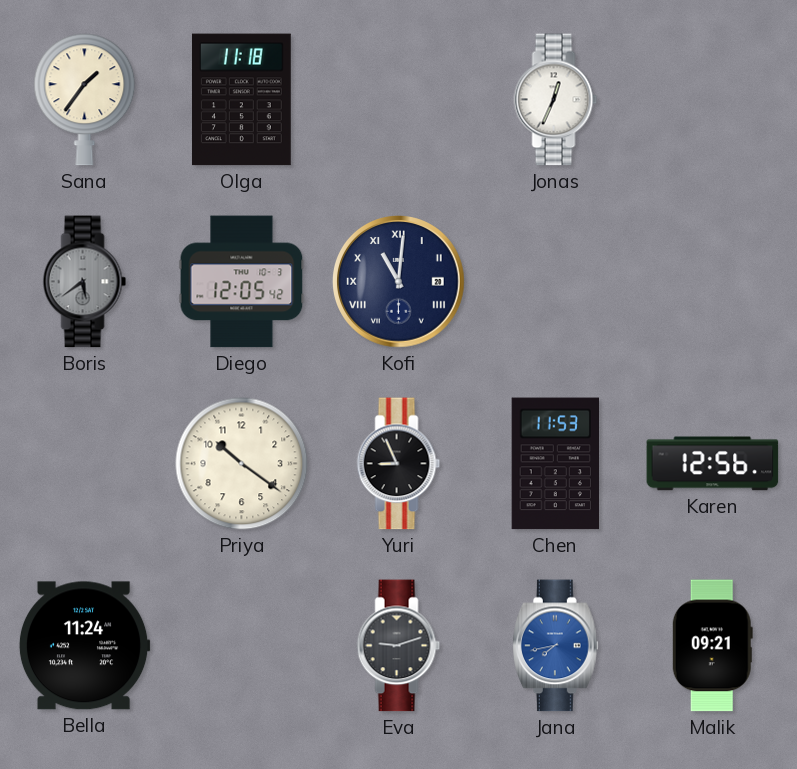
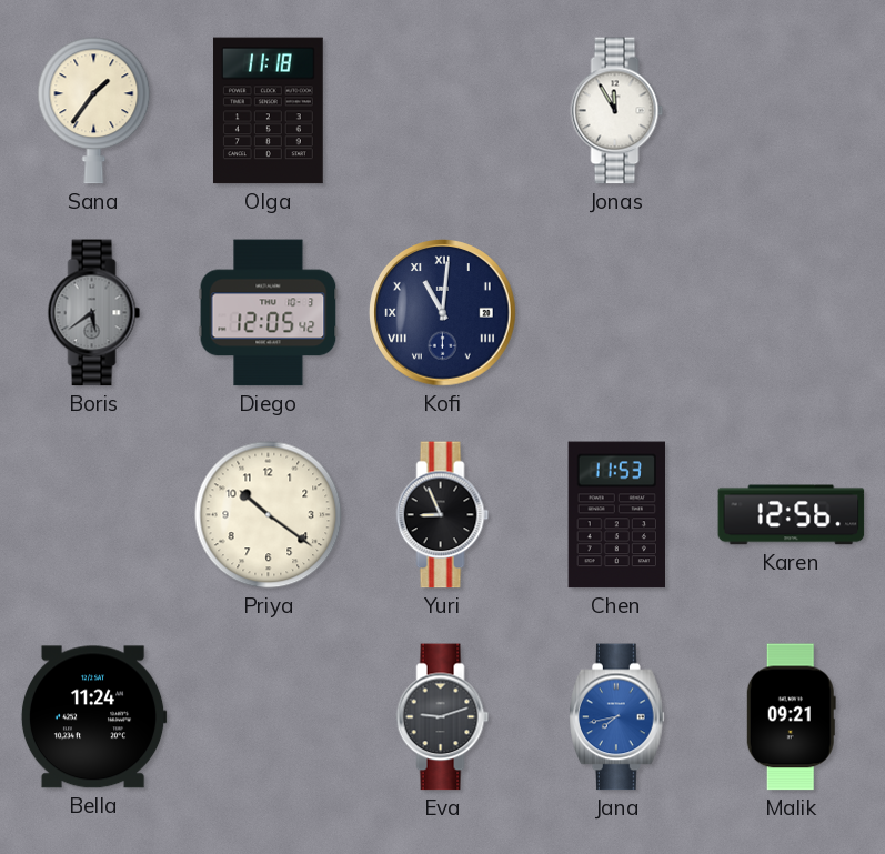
Jonas: 12:34 -> 11:55 (617, 111)
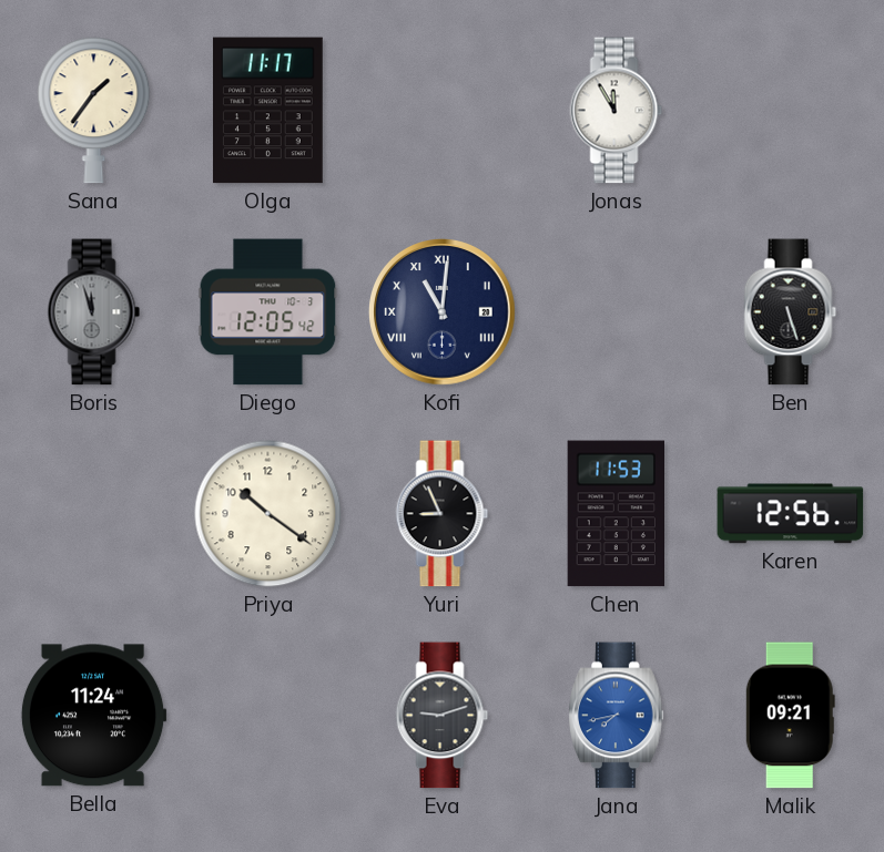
Olga: 11:18 -> 11:17 (267, 111)
Boris: 5:39 -> 11:57 (94, 312)
Ben: none -> 5:27 (791, 312)
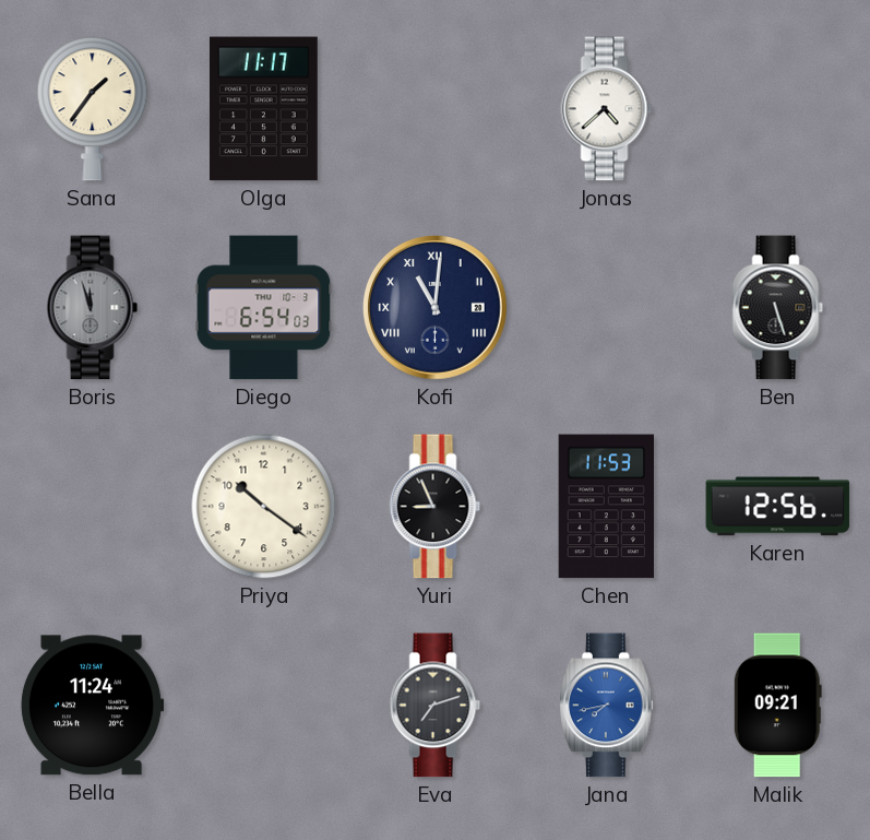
Jonas: 11:55 -> 4:38 (607, 109)
Diego: 12:05 -> 6:54 (264, 308)
Eva: 9:12 -> 7:12 (436, 706)
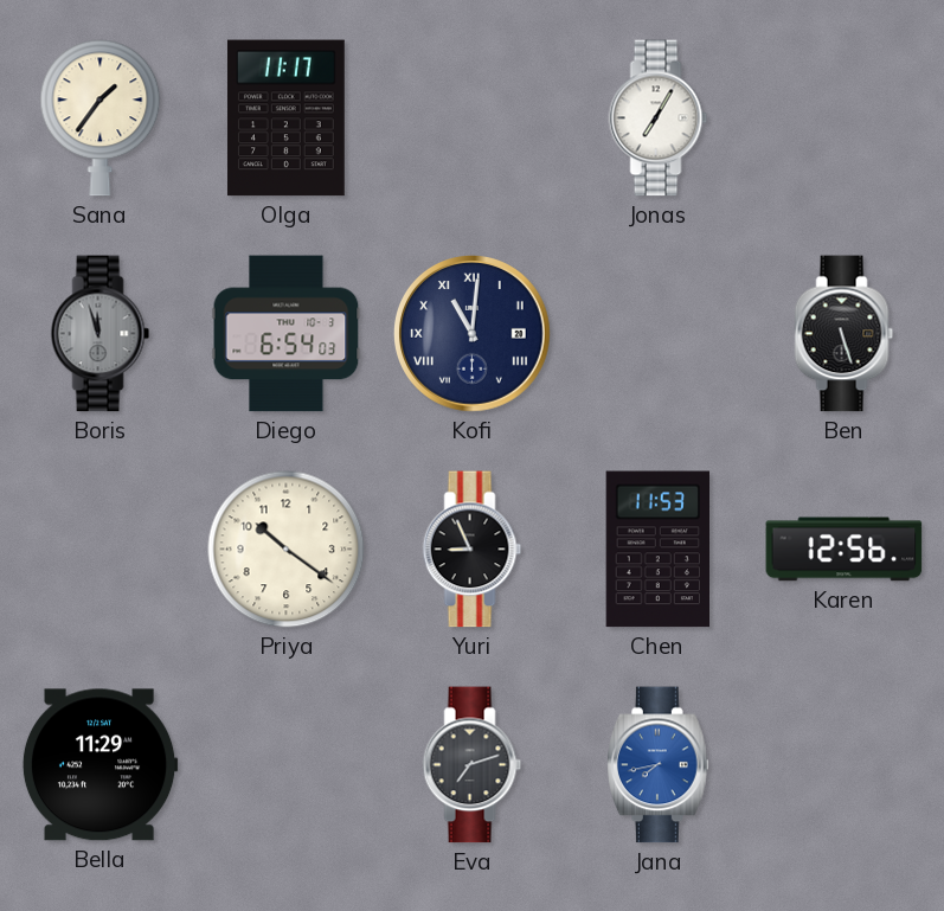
Jonas: 4:38 -> 7:05 (659, 118)
Bella: 11:24 -> 11:29 (99, 765)
Malik: 09:21 -> none (777, 706)
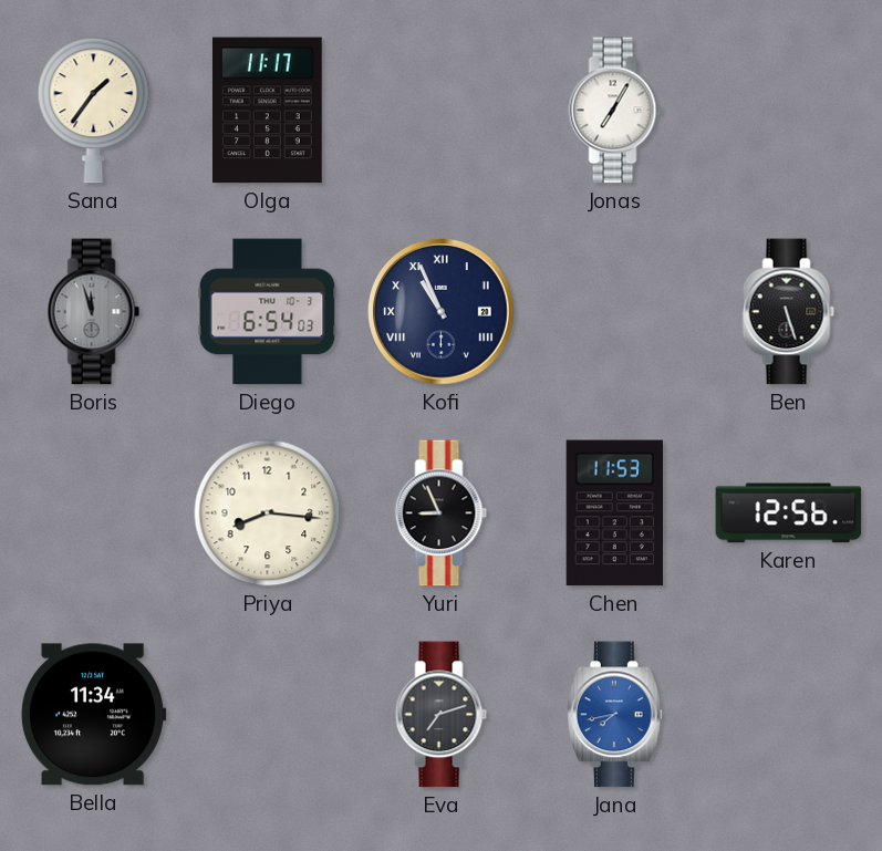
Kofi: 11:01 -> 10:56 (442, 312)
Priya: 10:21 -> 8:16 (268, 513)
Bella: 11:29 -> 11:34 (93, 715)
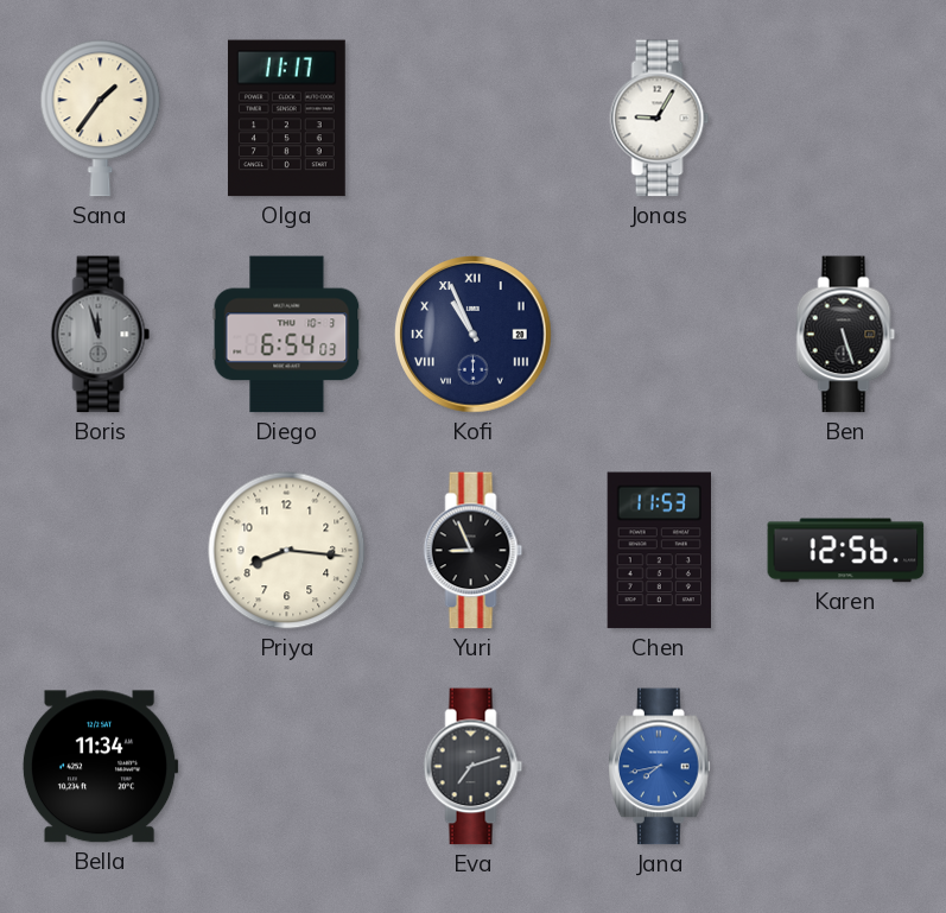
Jonas: 7:05 -> 9:05 (660, 119)
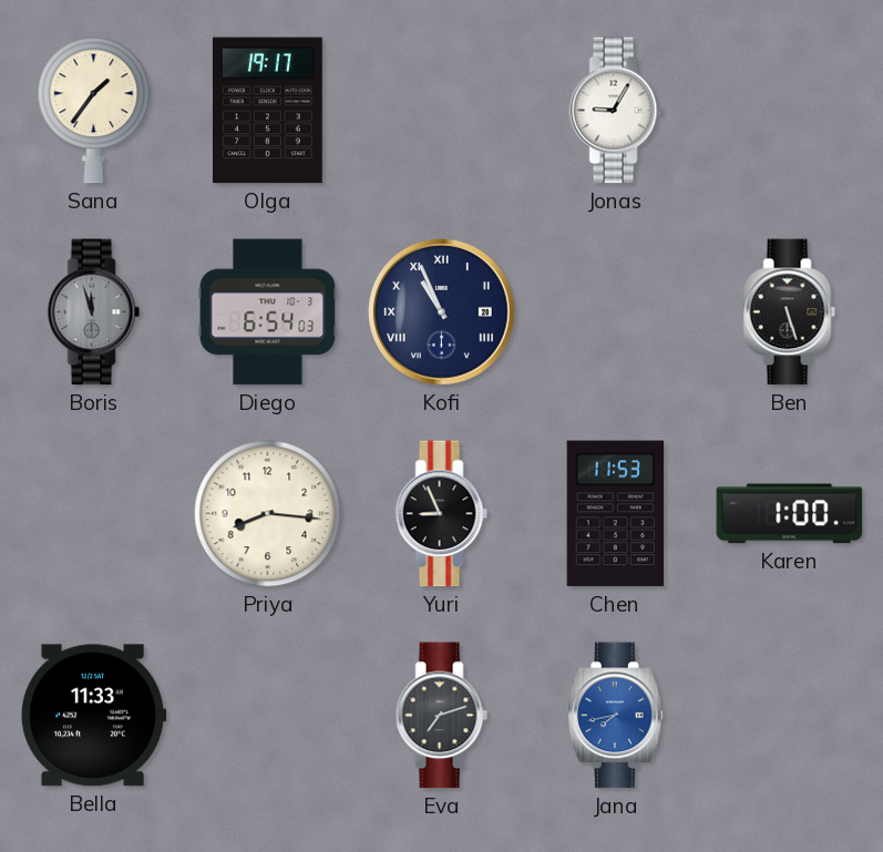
Olga: 11:17 -> 19:17 (267, 111)
Karen: 12:56 -> 1:00 (790, 514)
Bella: 11:34 -> 11:33 (93, 716)
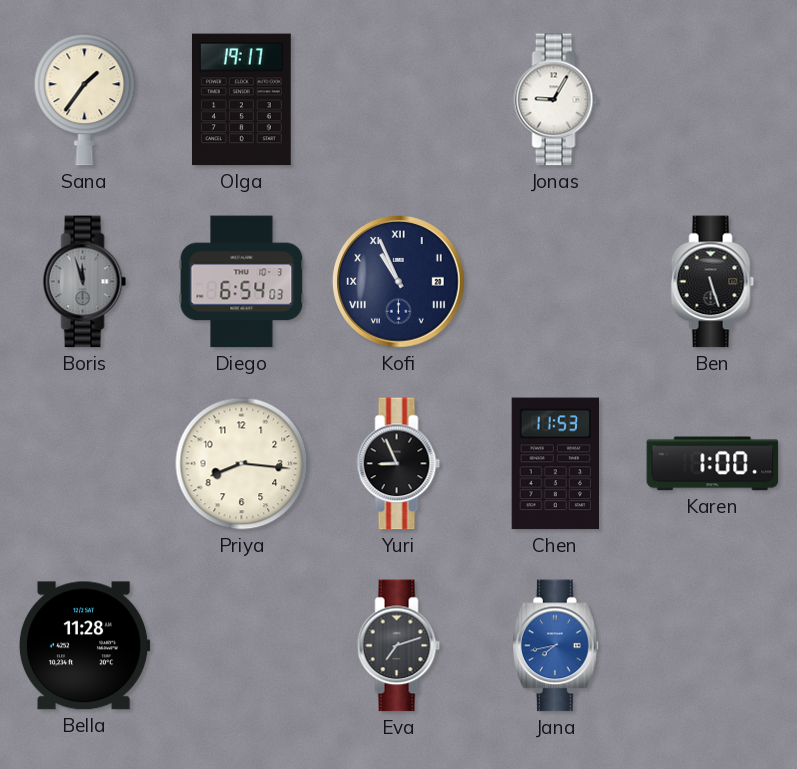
Bella: 11:33 -> 11:28 (84, 646)
